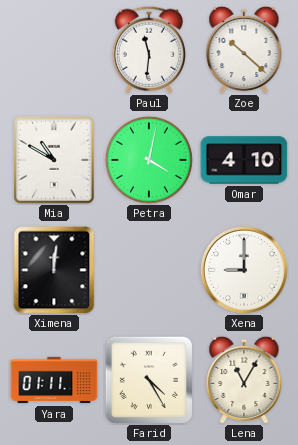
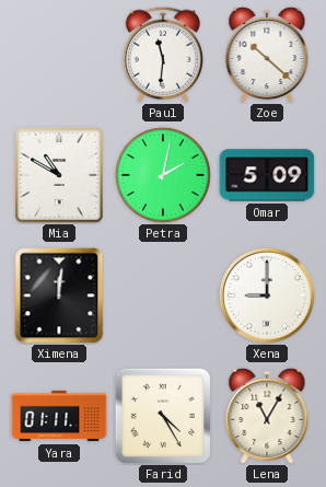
Petra: 4:02 -> 2:02 (163, 175)
Omar: 4:10 -> 5:09 (267, 175)
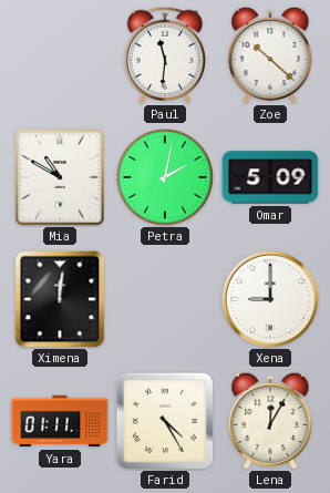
Lena: 11:05 -> 12:05 (270, 421)
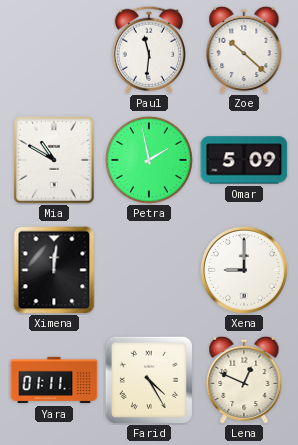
Petra: 2:02 -> 1:58 (149, 160)
Lena: 12:05 -> 12:49 (244, 380)
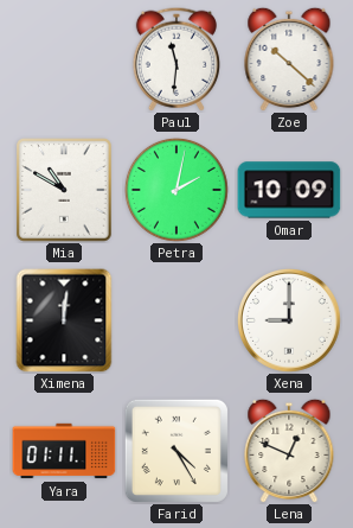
Petra: 1:58 -> 2:02 (176, 190)
Omar: 5:09 -> 10:09 (289, 190)
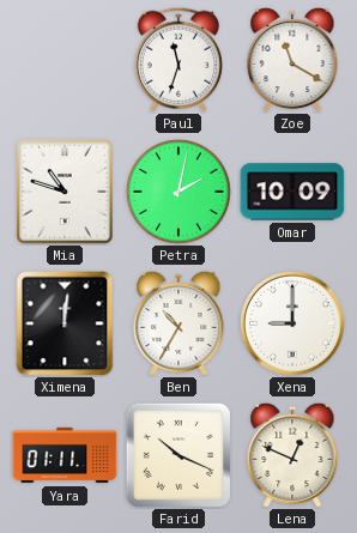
Paul: 11:31 -> 11:33 (179, 60)
Zoe: 10:22 -> 11:20 (292, 60)
Mia: 10:50 -> 10:48 (65, 192)
Ben: none -> 10:35 (179, 323)
Farid: 4:25 -> 10:19 (179, 455)
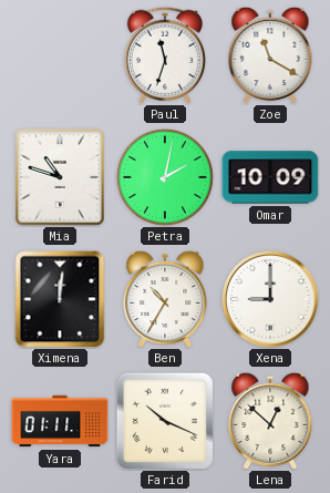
Lena: 12:49 -> 12:52 (270, 421)
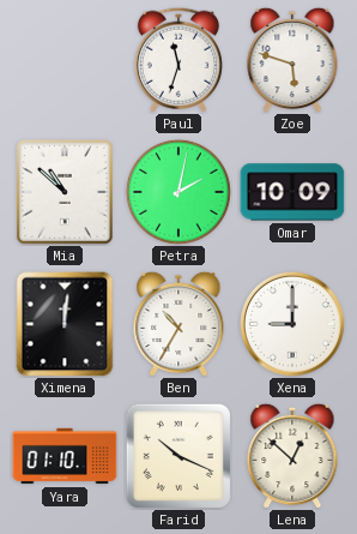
Zoe: 11:20 -> 5:48 (292, 60)
Mia: 10:48 -> 10:52 (65, 192)
Yara: 01:11 -> 01:10 (65, 456)
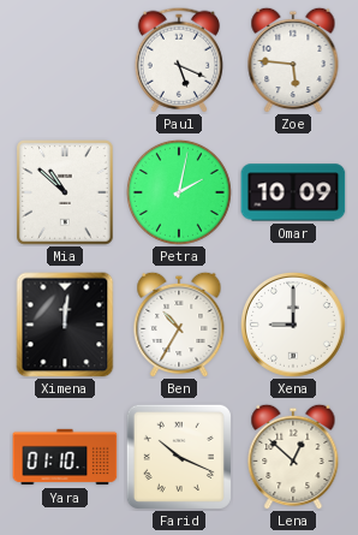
Paul: 11:33 -> 5:19 (179, 60)
Zoe: 5:48 -> 5:46 (293, 60)
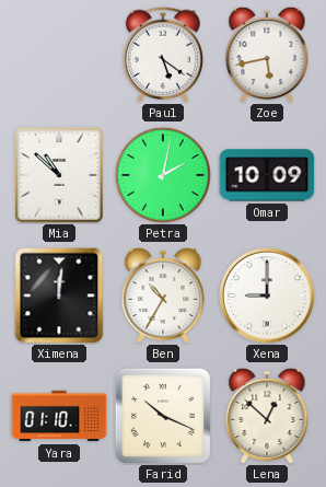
Paul: 5:19 -> 5:21 (163, 55)
Zoe: 5:46 -> 5:43 (267, 55)
